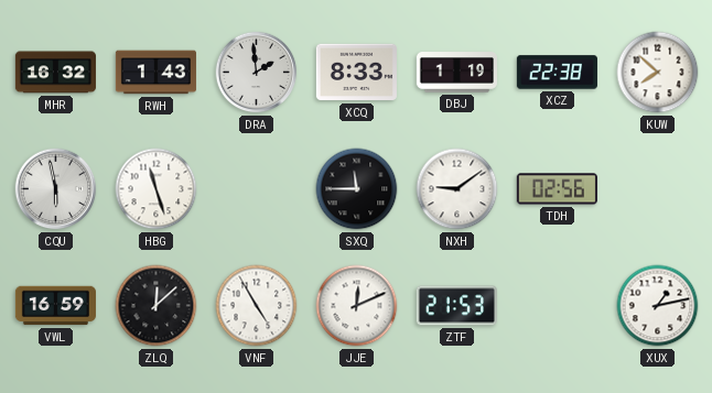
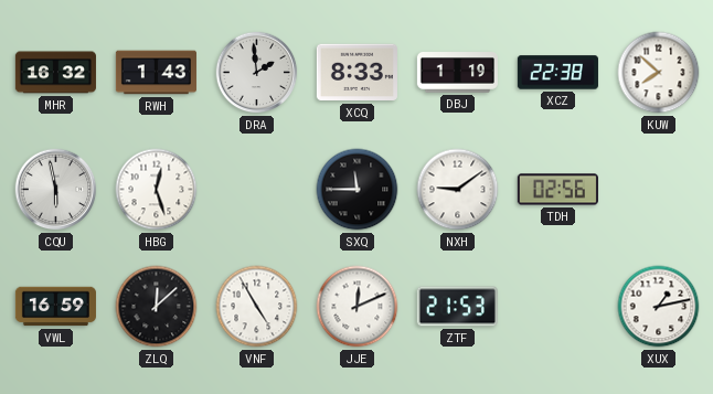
HBG: 11:27 -> 12:27 (157, 190)
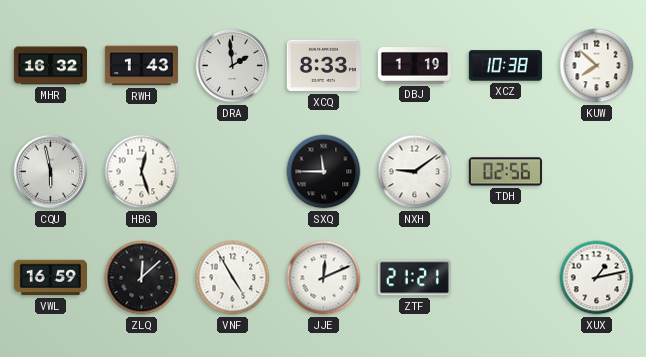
XCZ: 22:38 -> 10:38 (505, 66)
ZTF: 21:53 -> 21:21 (414, 278)
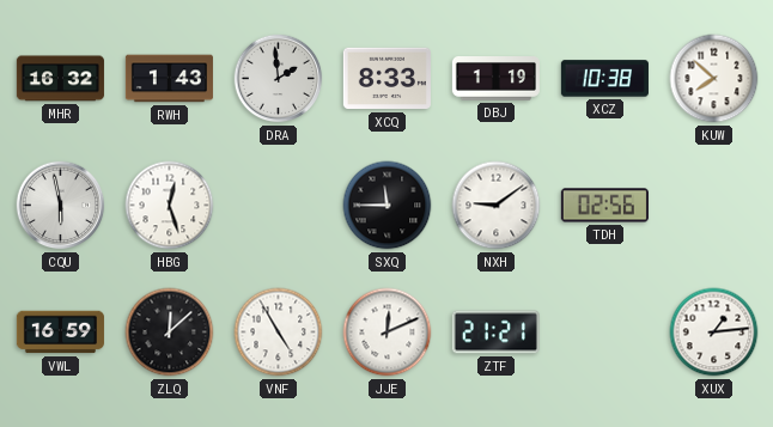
XUX: 1:13 -> 1:14 (714, 333)
